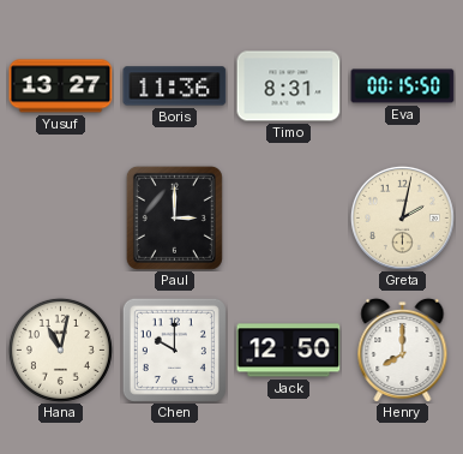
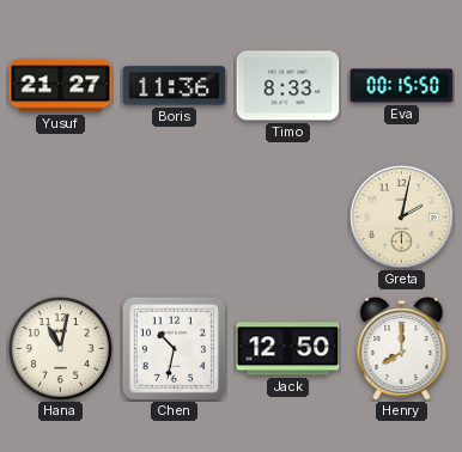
Yusuf: 13:27 -> 21:27 (61, 86)
Timo: 8:31 -> 8:33 (288, 86)
Paul: 3:00 -> none (174, 217)
Chen: 10:00 -> 10:32 (174, 348)
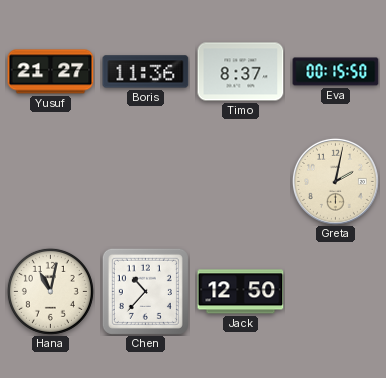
Timo: 8:33 -> 8:37 (241, 72)
Chen: 10:32 -> 10:37 (145, 291)
Henry: 8:00 -> none (402, 348)
